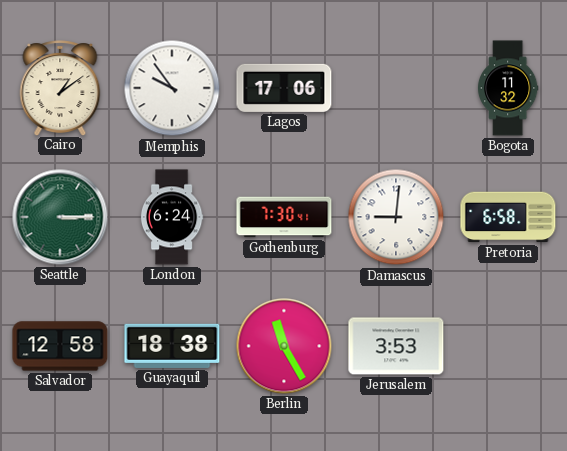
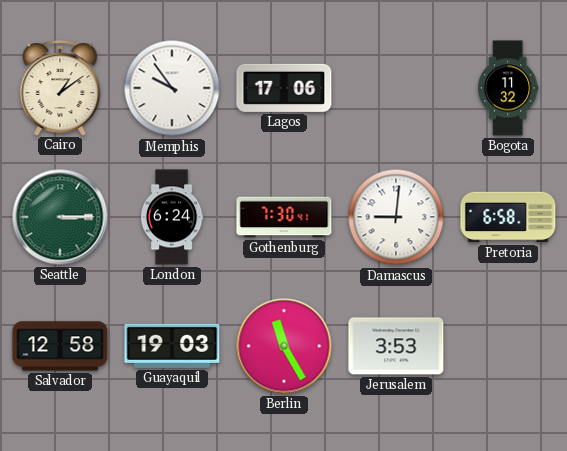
Guayaquil: 18:38 -> 19:03 (172, 346)
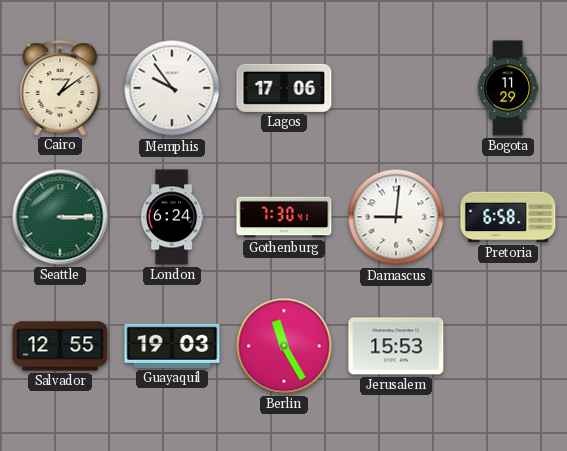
Bogota: 11:32 -> 11:29 (508, 88)
Salvador: 12:58 -> 12:55 (60, 346)
Jerusalem: 3:53 -> 15:53 (396, 346)
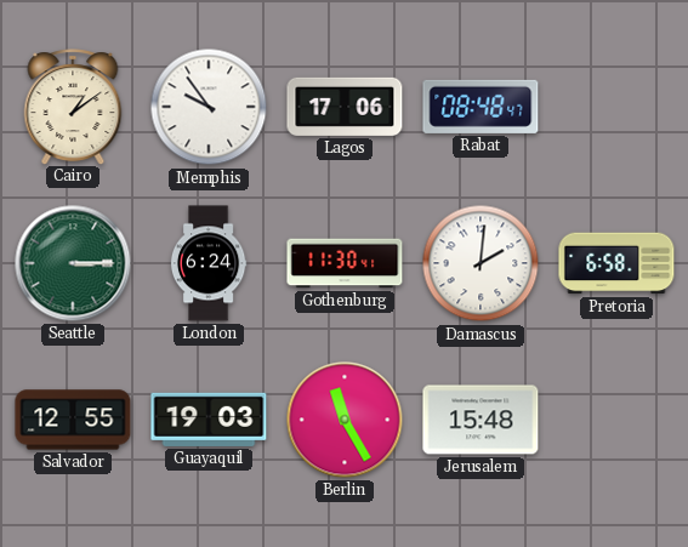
Rabat: none -> 08:48 (481, 107)
Bogota: 11:29 -> none (508, 88)
Gothenburg: 7:30 -> 11:30 (345, 263)
Damascus: 9:01 -> 2:01 (481, 263)
Jerusalem: 15:53 -> 15:48 (481, 420)
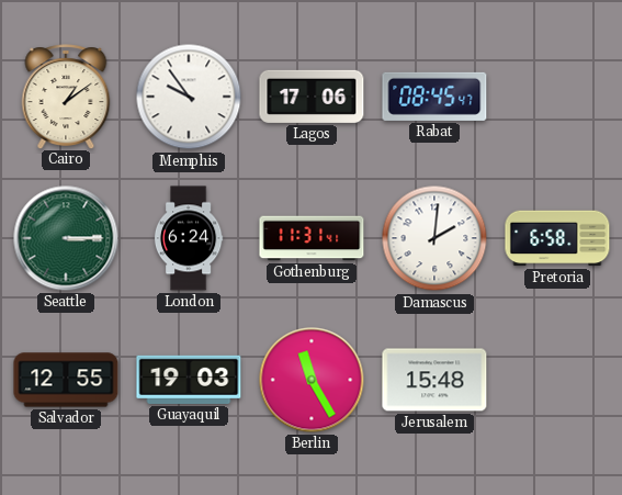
Rabat: 08:48 -> 08:45 (434, 97)
Gothenburg: 11:30 -> 11:31 (312, 238)
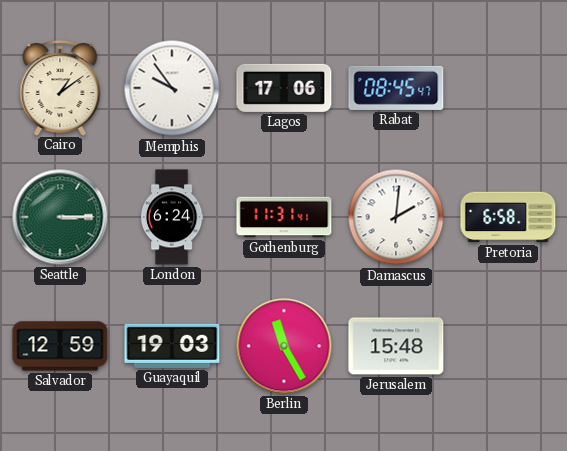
Salvador: 12:55 -> 12:59 (60, 346)
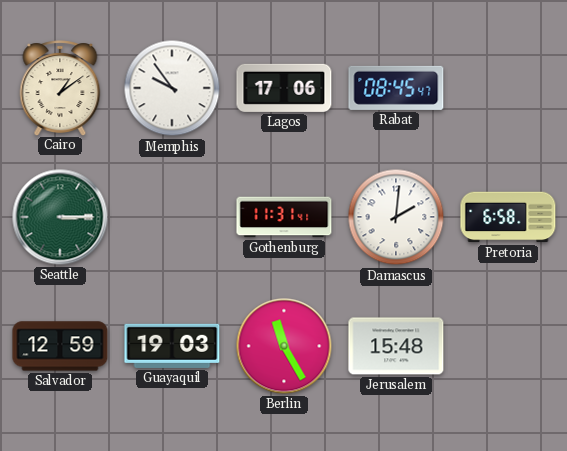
London: 6:24 -> none (172, 217)
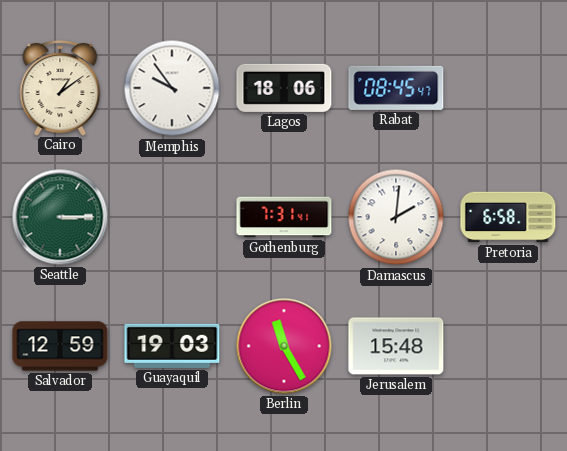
Lagos: 17:06 -> 18:06 (284, 88)
Gothenburg: 11:31 -> 7:31 (284, 217)
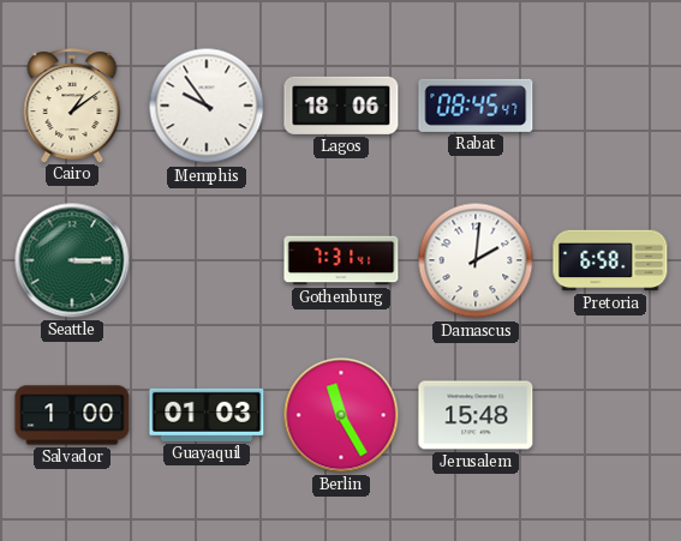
Salvador: 12:59 -> 1:00 (72, 415)
Guayaquil: 19:03 -> 01:03 (207, 415)
